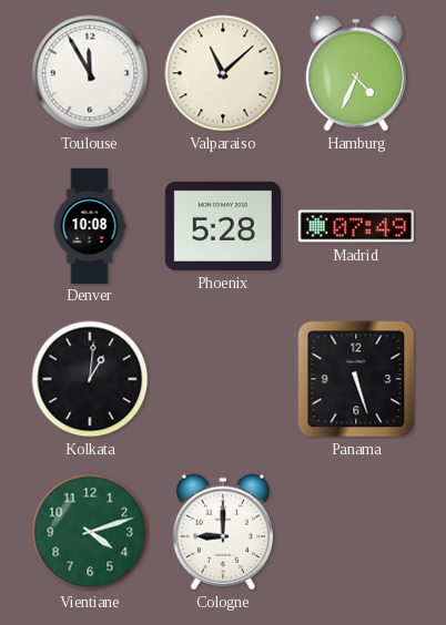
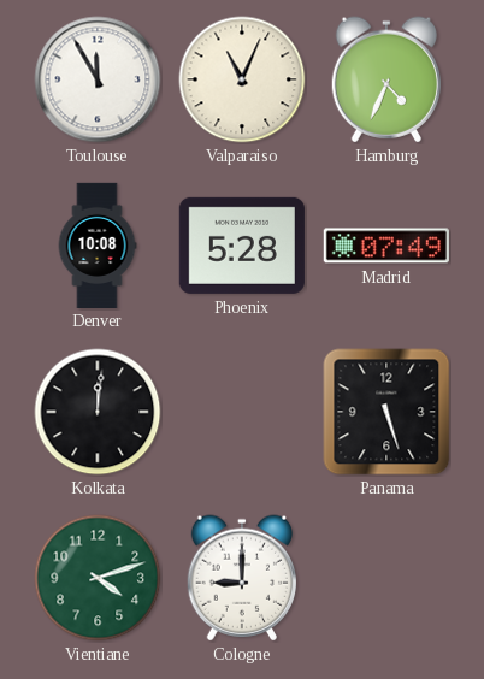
Valparaiso: 11:08 -> 11:04 (242, 79)
Kolkata: 1:01 -> 12:01 (98, 412)
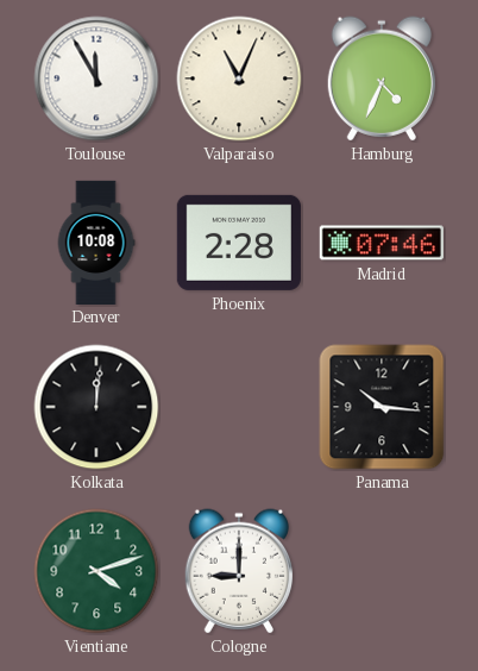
Phoenix: 5:28 -> 2:28 (239, 243)
Madrid: 07:49 -> 07:46 (382, 243)
Panama: 5:27 -> 10:16 (382, 407)
